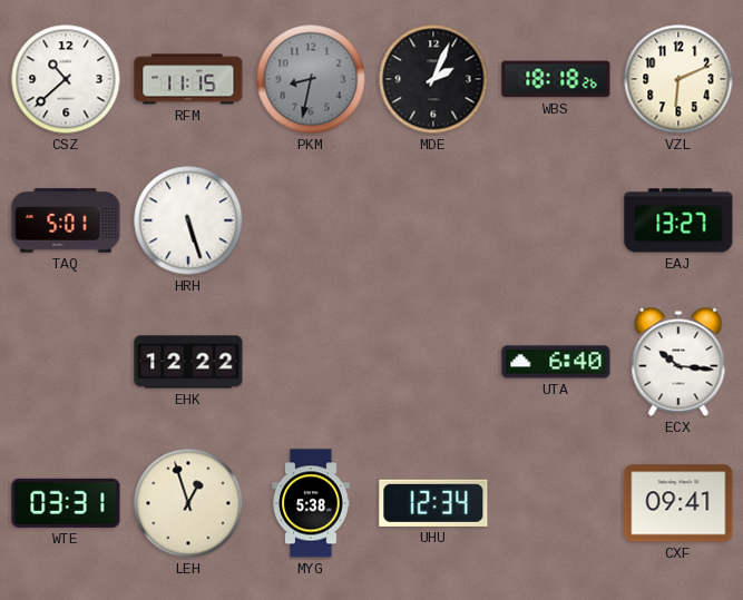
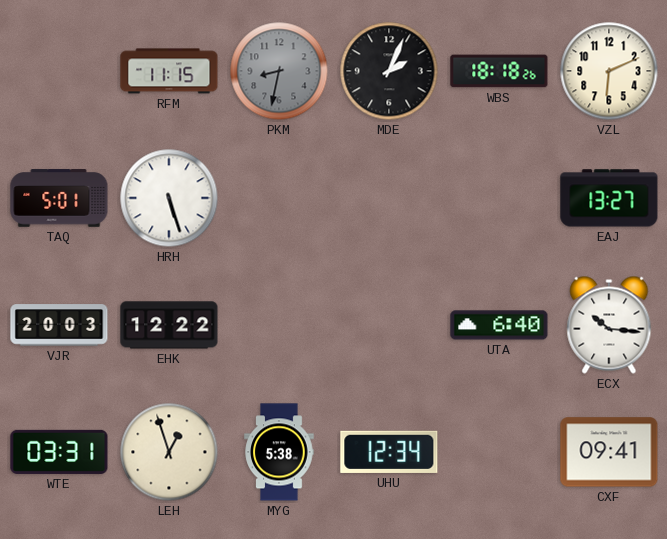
CSZ: 10:38 -> none (66, 79)
VJR: none -> 20:03 (59, 325)
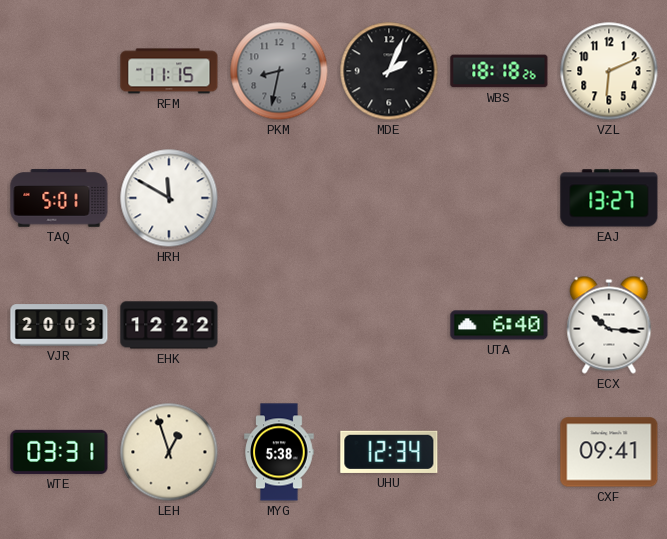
HRH: 5:27 -> 11:50 (169, 198)
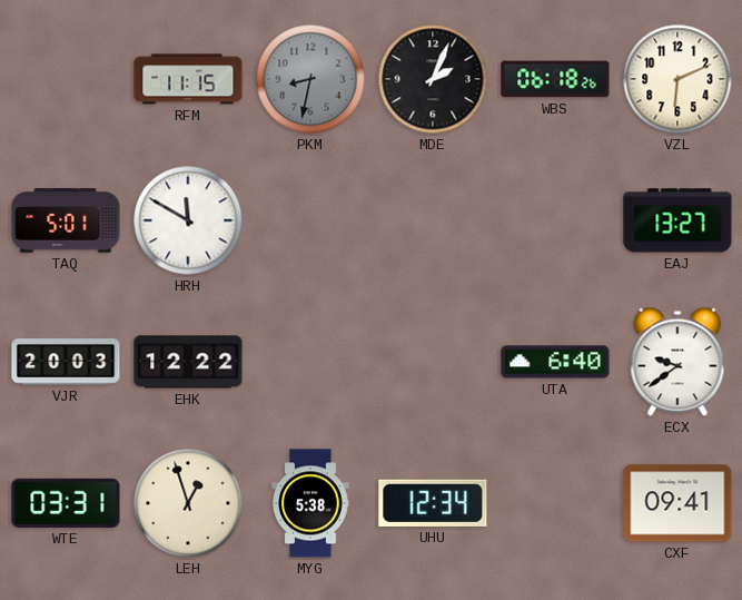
WBS: 18:18 -> 06:18 (555, 79)
ECX: 10:16 -> 9:39 (677, 362)
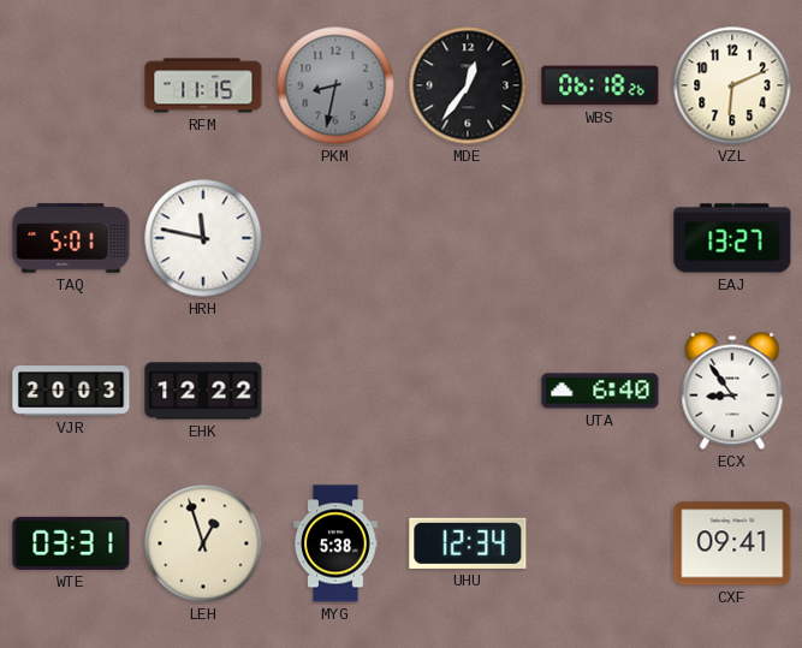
MDE: 2:04 -> 12:36 (468, 85)
HRH: 11:50 -> 11:47 (203, 238)
ECX: 9:39 -> 8:54 (732, 391)
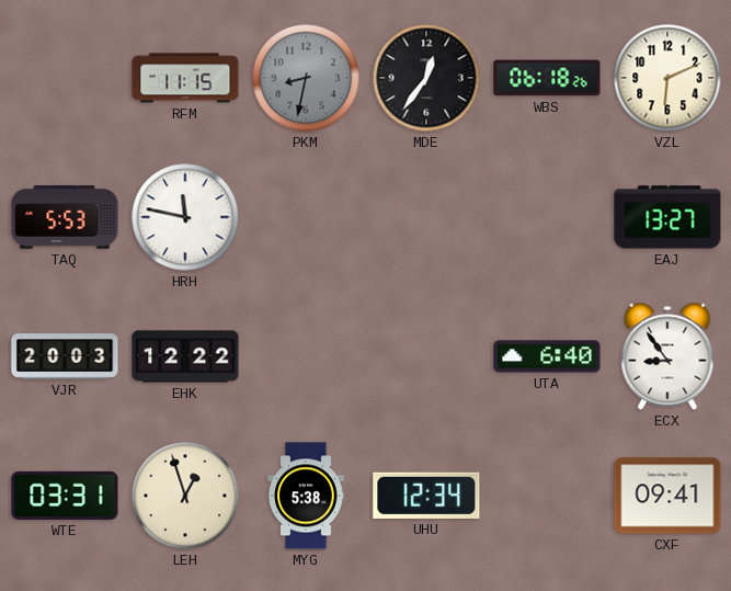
TAQ: 5:01 -> 5:53 (65, 217)
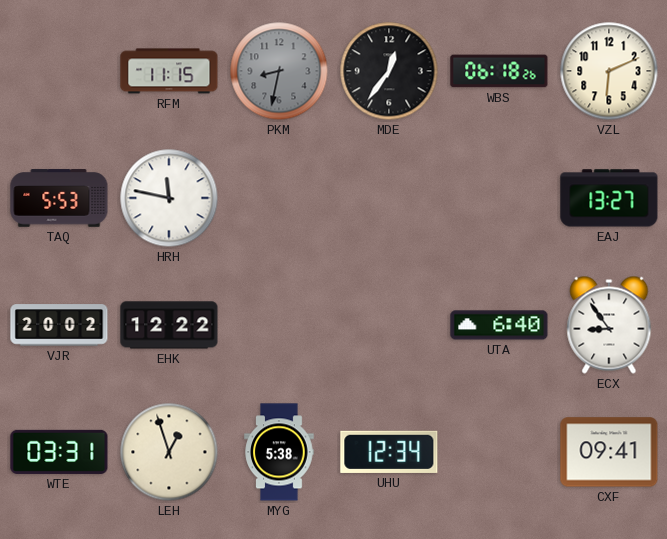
VJR: 20:03 -> 20:02 (59, 325)
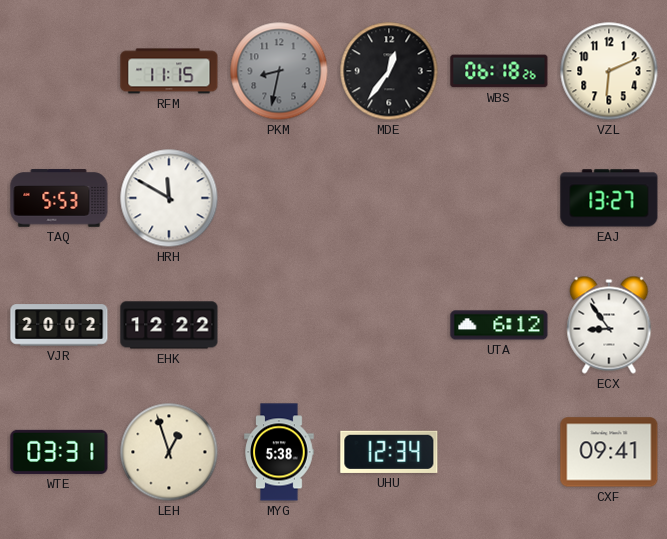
HRH: 11:47 -> 11:50 (169, 198)
UTA: 6:40 -> 6:12 (499, 325)
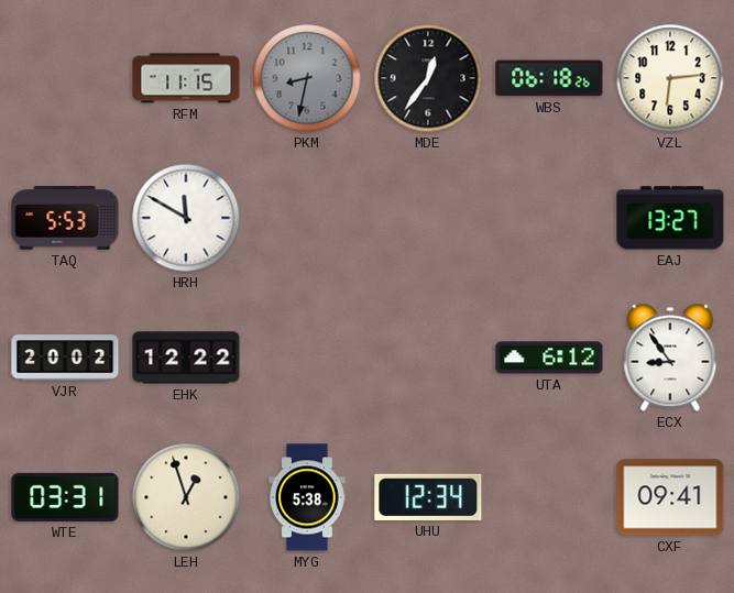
VZL: 6:11 -> 6:14 (670, 78)
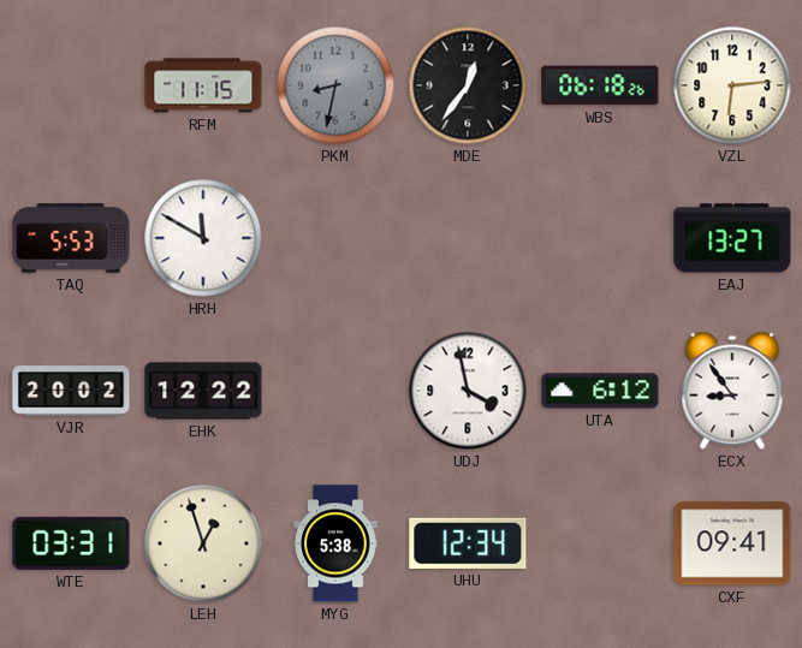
UDJ: none -> 3:58 (468, 391)
